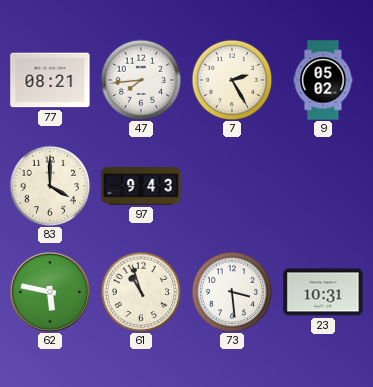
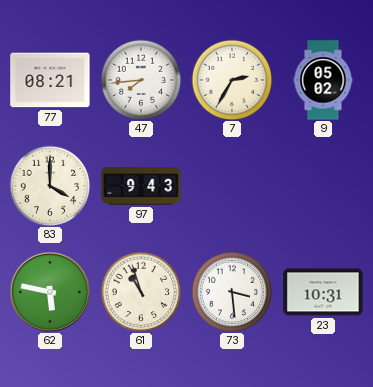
7: 2:25 -> 2:35 (232, 80)
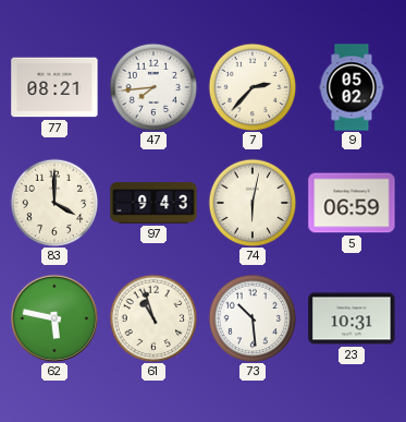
7: 2:35 -> 2:37 (253, 87)
74: none -> 6:02 (253, 203)
5: none -> 06:59 (352, 203)
73: 3:29 -> 10:29 (253, 318)
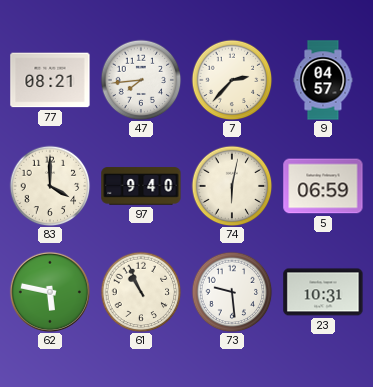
9: 05:02 -> 04:57 (323, 80)
97: 9:43 -> 9:40 (141, 186)
61: 10:57 -> 10:56 (141, 292)
73: 10:29 -> 9:29 (232, 292)
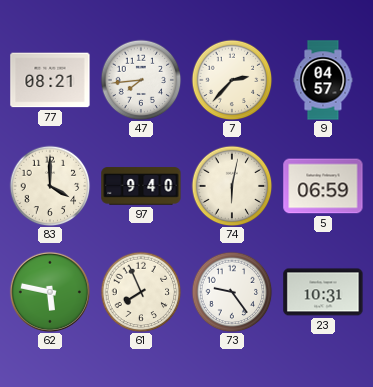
61: 10:56 -> 7:56 (141, 292)
73: 9:29 -> 9:24 (232, 292)
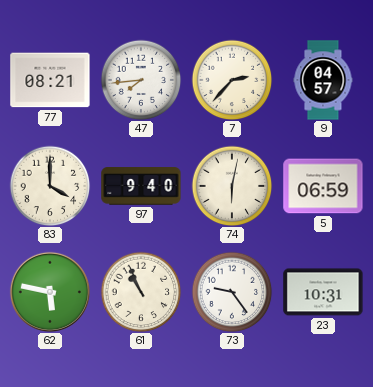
61: 7:56 -> 10:56 (141, 292)
